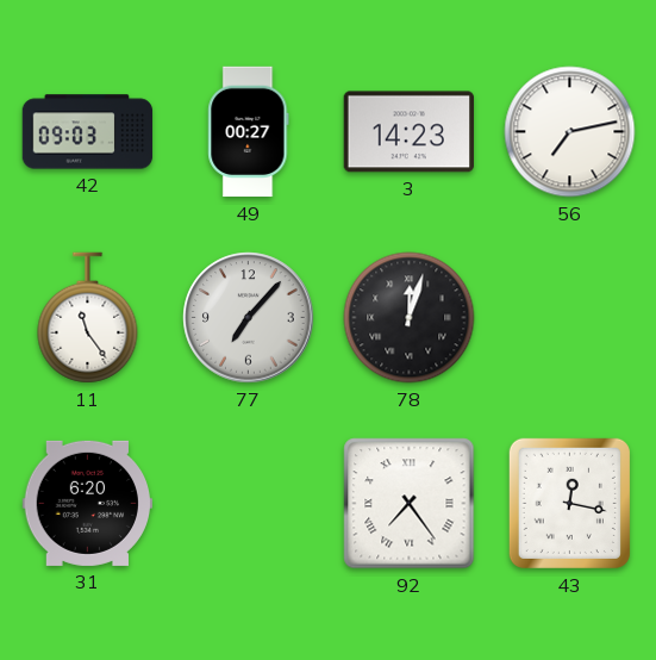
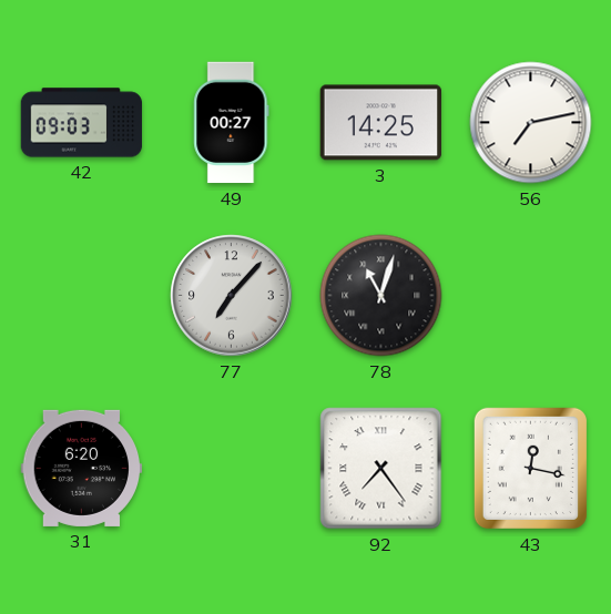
3: 14:23 -> 14:25 (380, 123)
11: 11:24 -> none (88, 318)
78: 12:03 -> 11:03 (381, 296)
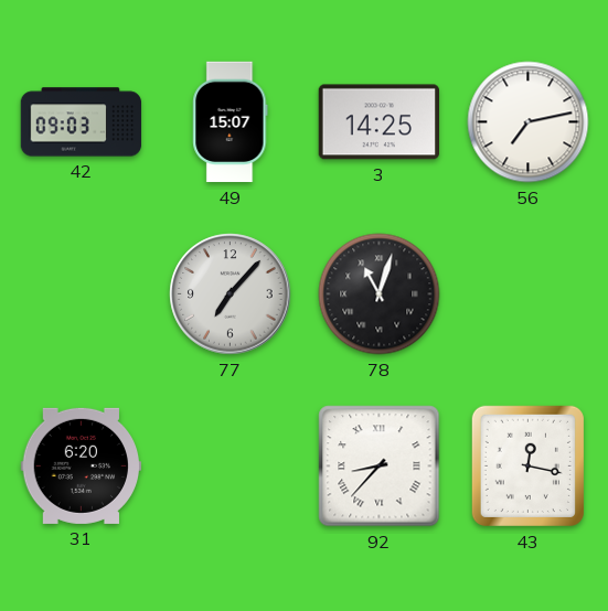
49: 00:27 -> 15:07 (231, 122)
92: 7:24 -> 8:37 (380, 467)
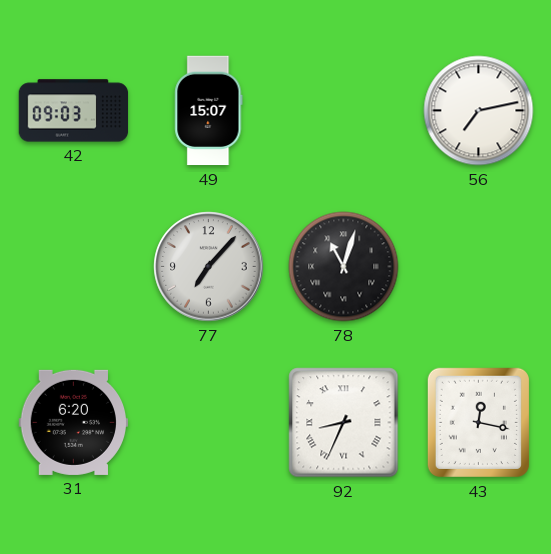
3: 14:25 -> none (378, 122)
92: 8:37 -> 8:34 (344, 423)
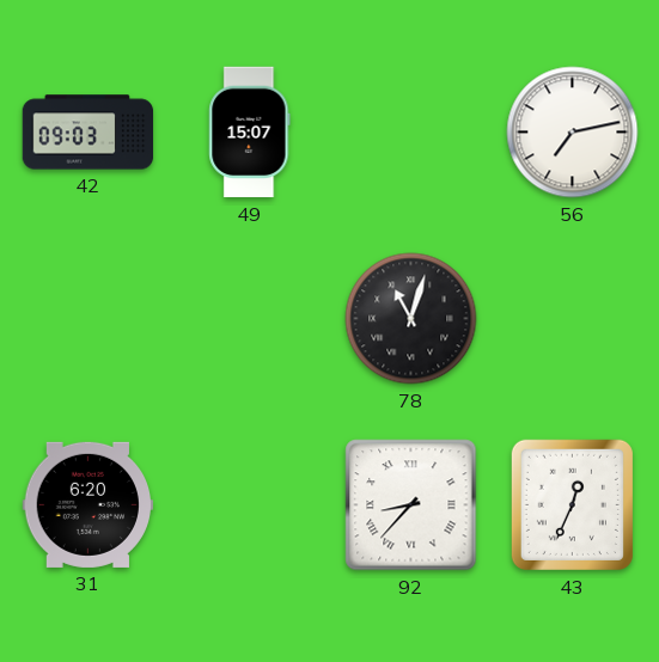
77: 7:07 -> none (209, 267)
92: 8:34 -> 8:37 (411, 505)
43: 12:17 -> 12:34 (572, 504)
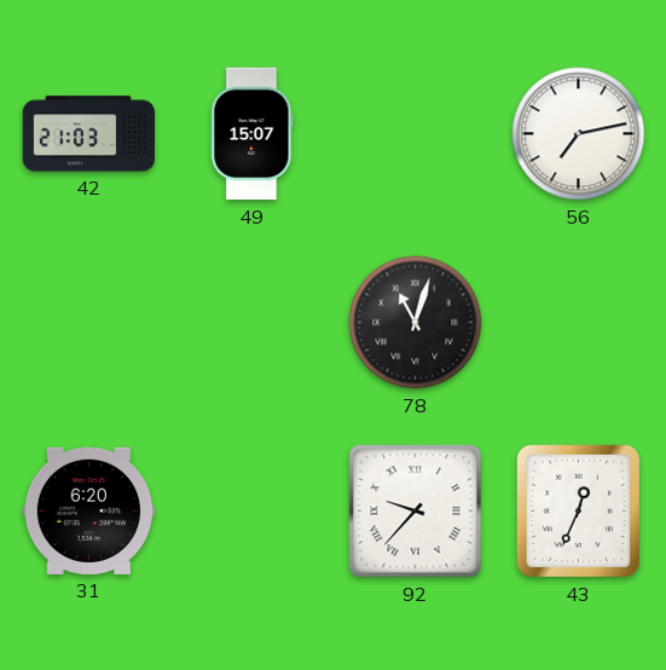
42: 09:03 -> 21:03 (89, 134)
92: 8:37 -> 9:37 (416, 512)
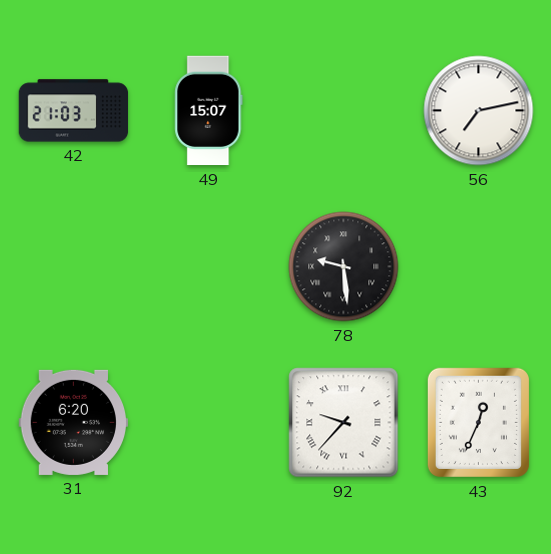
78: 11:03 -> 9:29 (344, 267)
